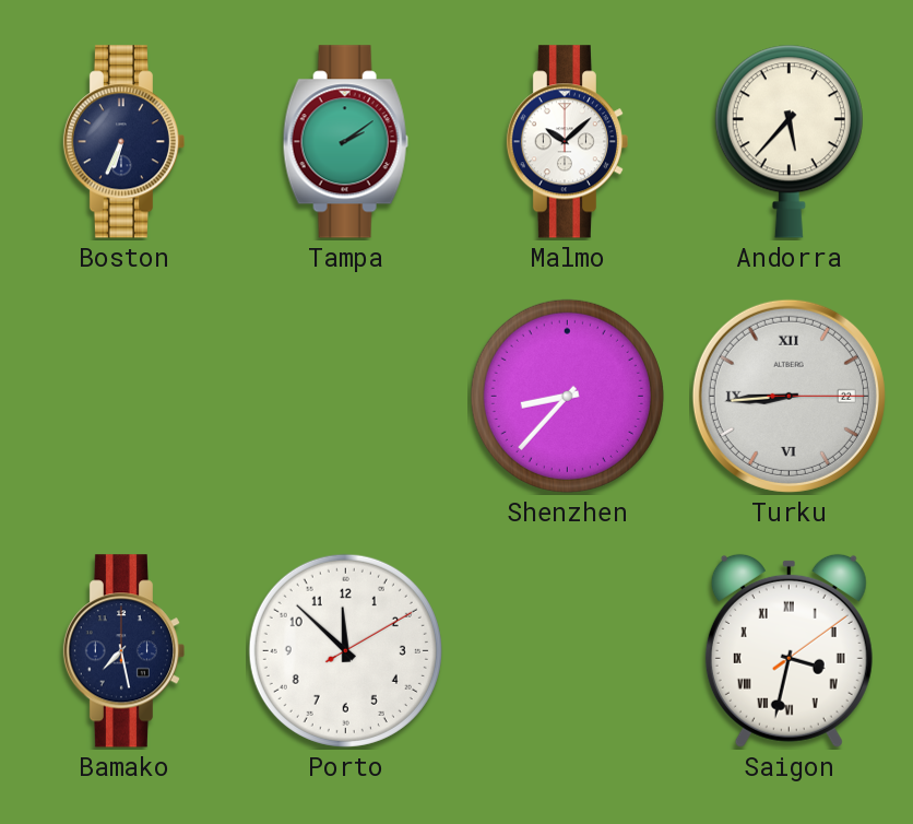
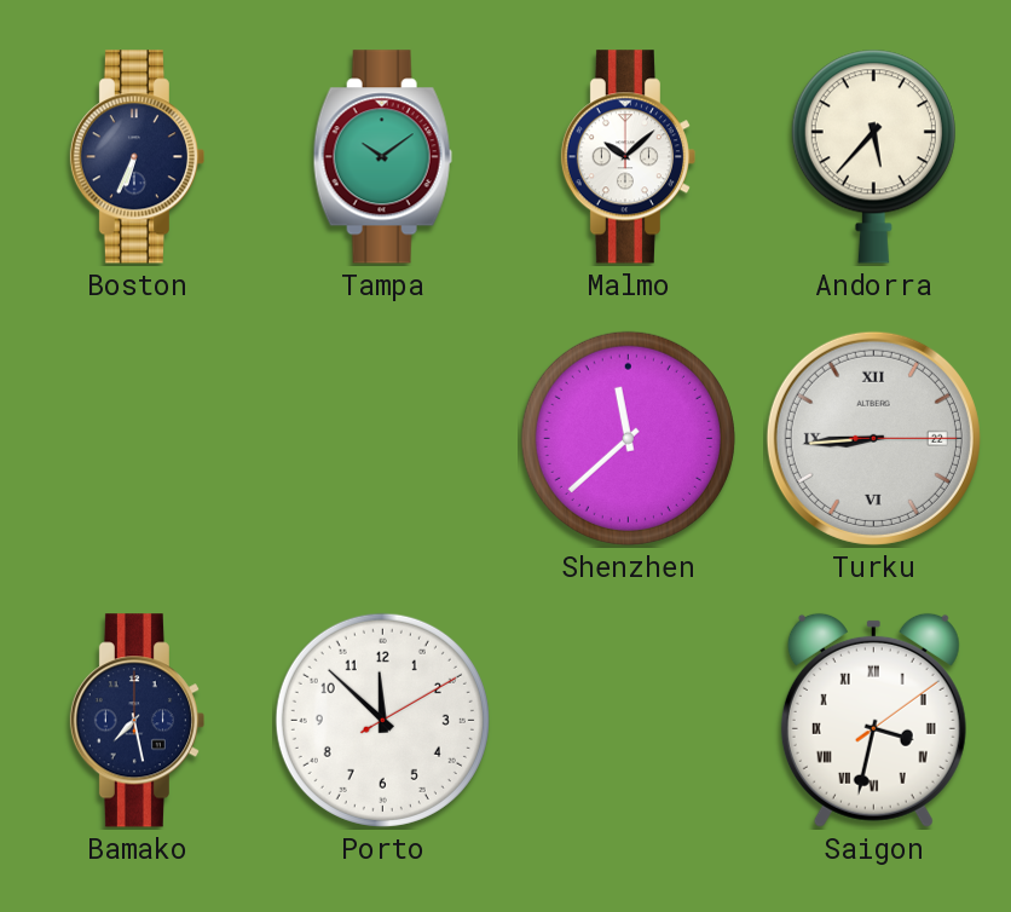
Tampa: 2:09 -> 10:09 (382, 157)
Shenzhen: 8:37 -> 11:38 (628, 438)
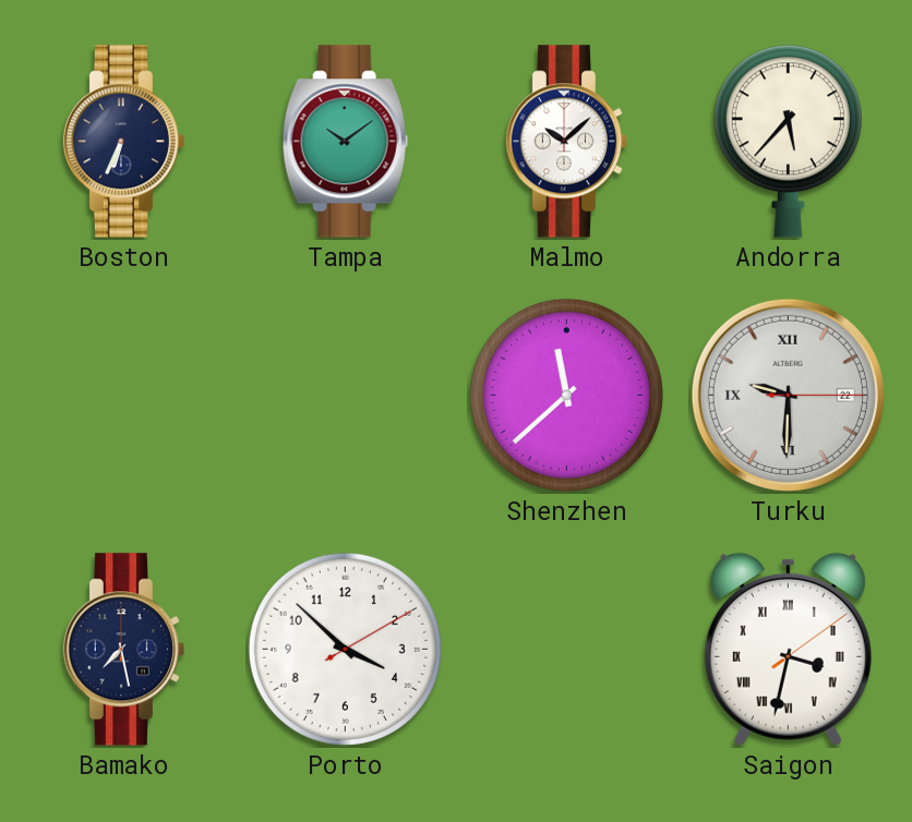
Turku: 8:44 -> 9:30 (788, 395)
Porto: 11:52 -> 3:52 (345, 649)
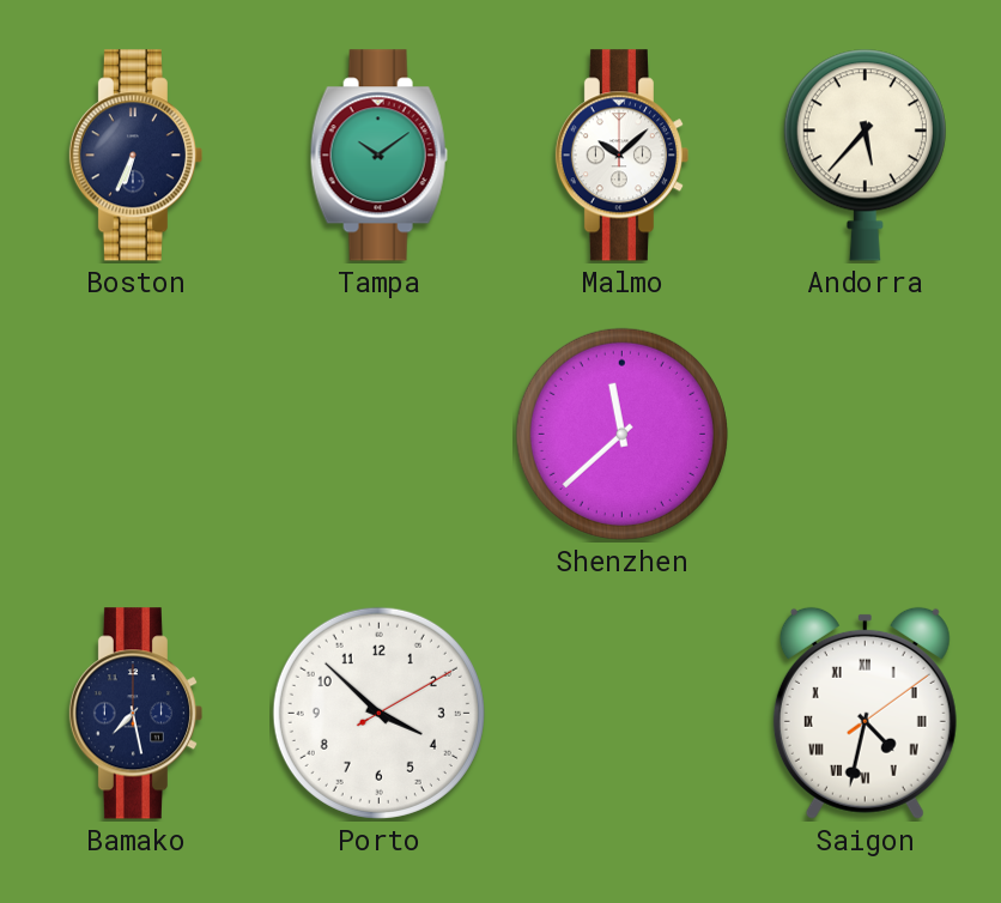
Turku: 9:30 -> none (788, 395)
Saigon: 3:32 -> 4:32 (864, 713)
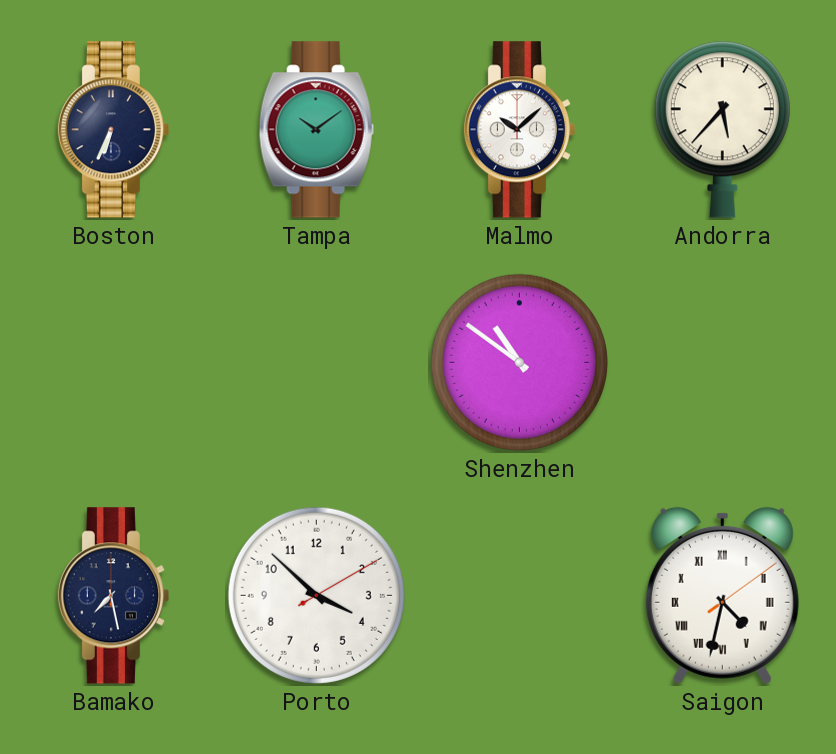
Shenzhen: 11:38 -> 10:51 (519, 362)
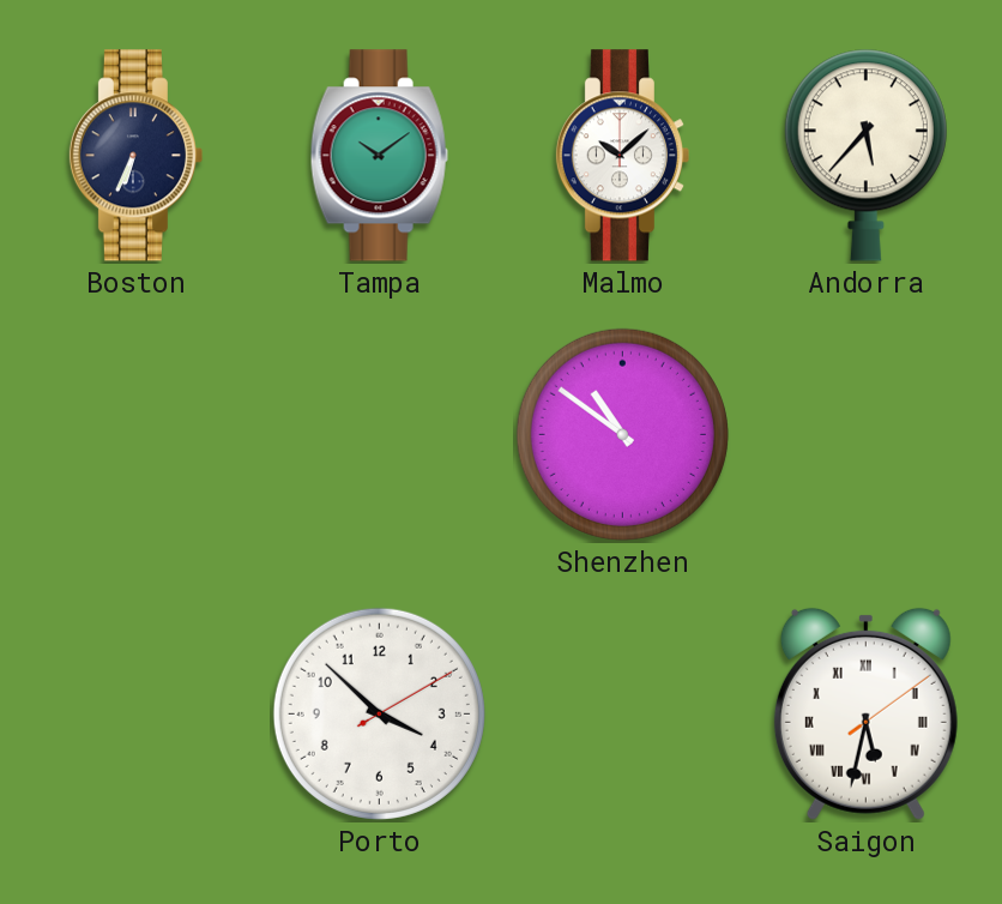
Bamako: 7:28 -> none (113, 596)
Saigon: 4:32 -> 5:32 (865, 713)
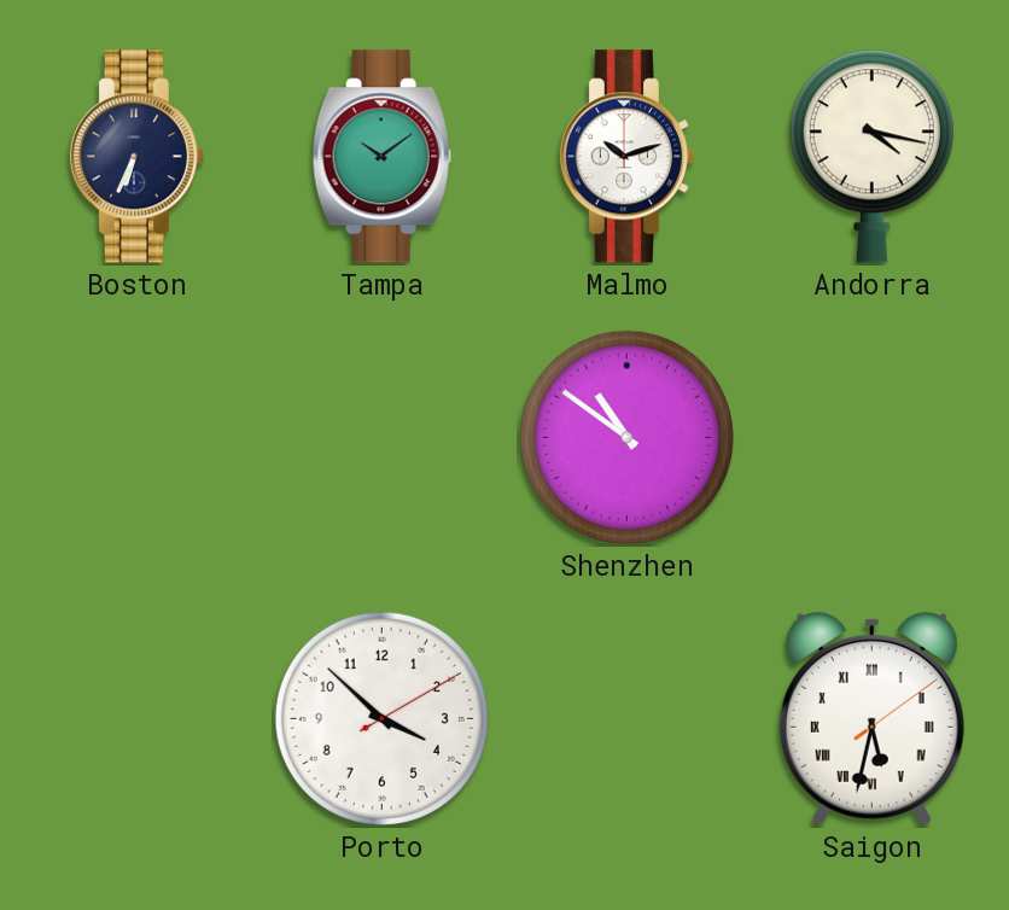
Malmo: 10:08 -> 10:12 (626, 157)
Andorra: 5:37 -> 4:17 (871, 156)
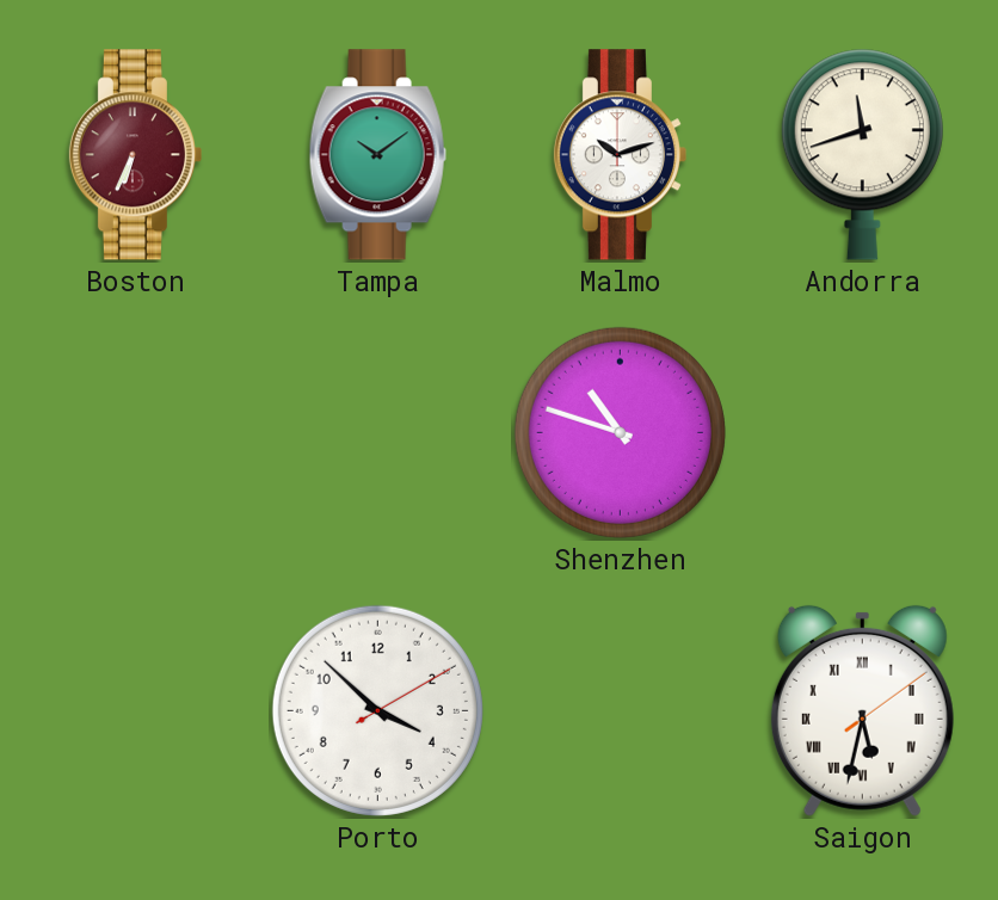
Boston dial: navy -> burgundy (135, 155)
Andorra: 4:17 -> 11:42 (862, 154)
Shenzhen: 10:51 -> 10:48 (620, 432)
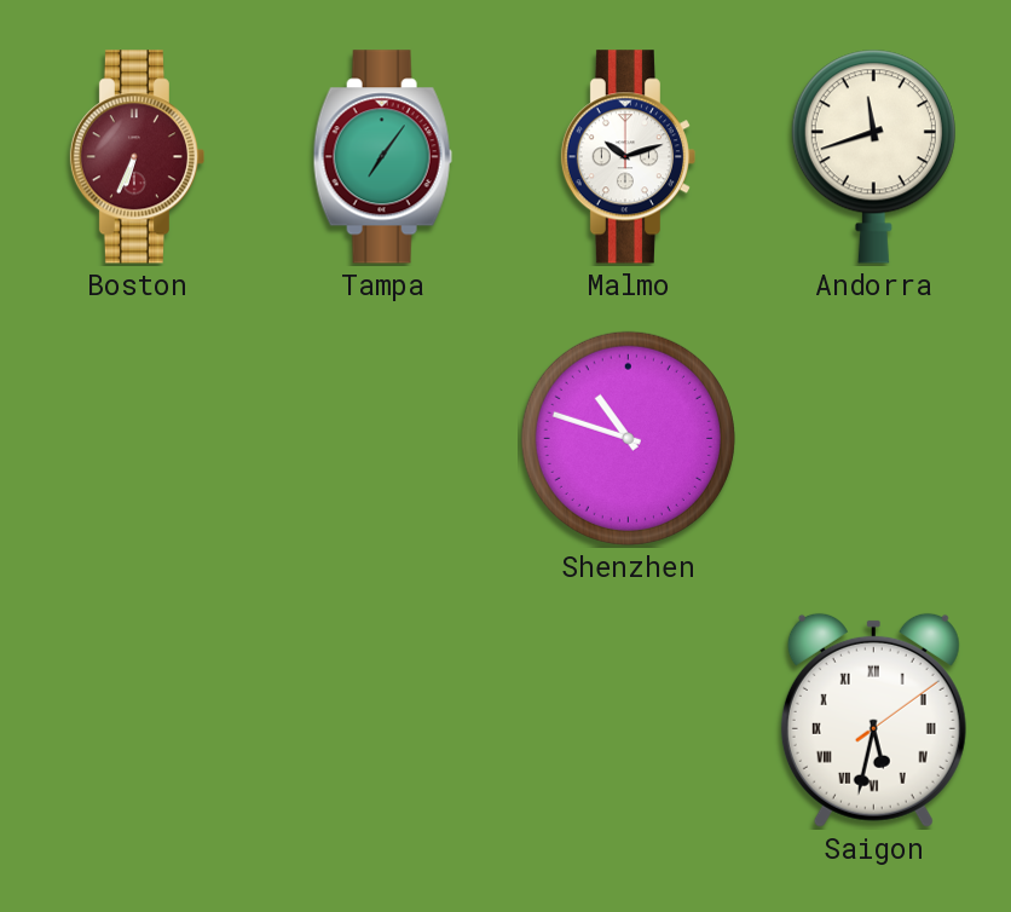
Tampa: 10:09 -> 7:06 (382, 157)
Porto: 3:52 -> none (377, 710)
